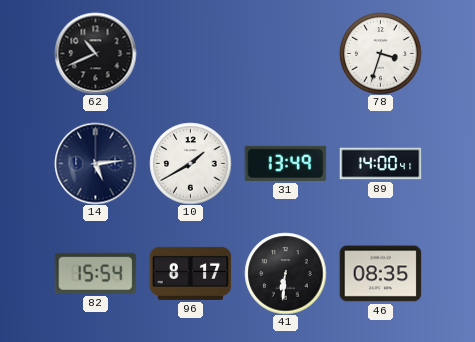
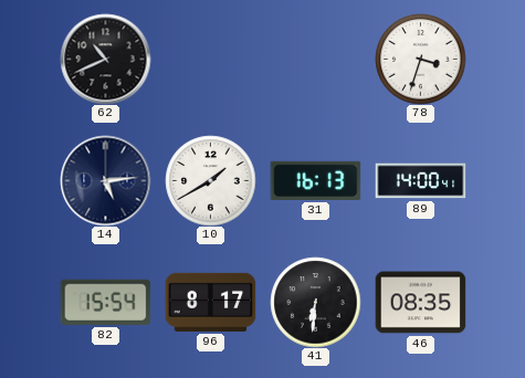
31: 13:49 -> 16:13 (315, 180)
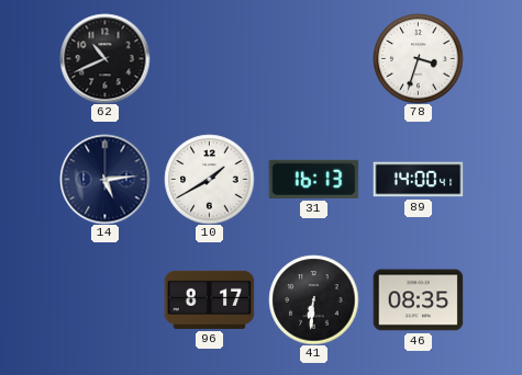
82: 15:54 -> none (105, 302)
